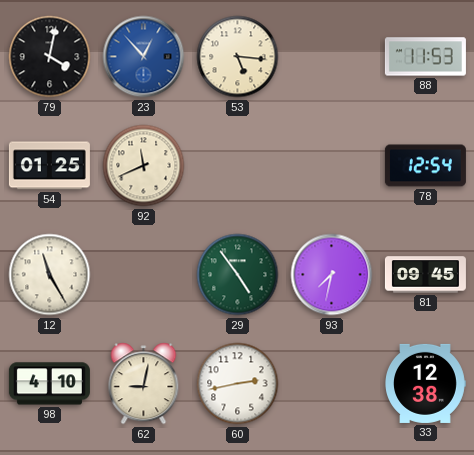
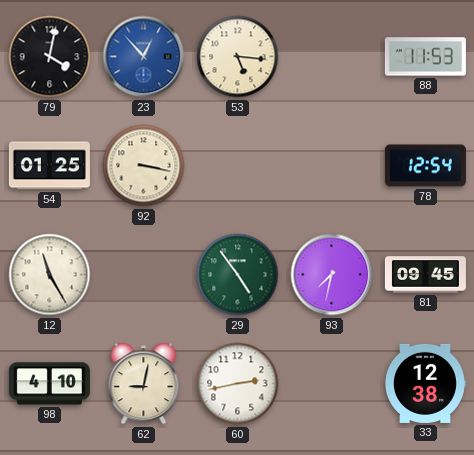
92: 11:41 -> 3:17 (144, 166)
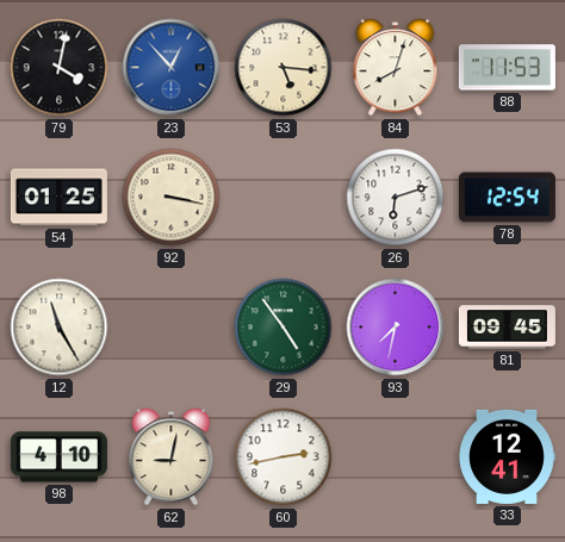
84: none -> 8:03 (396, 68)
26: none -> 6:12 (396, 198)
33: 12:38 -> 12:41 (507, 456)
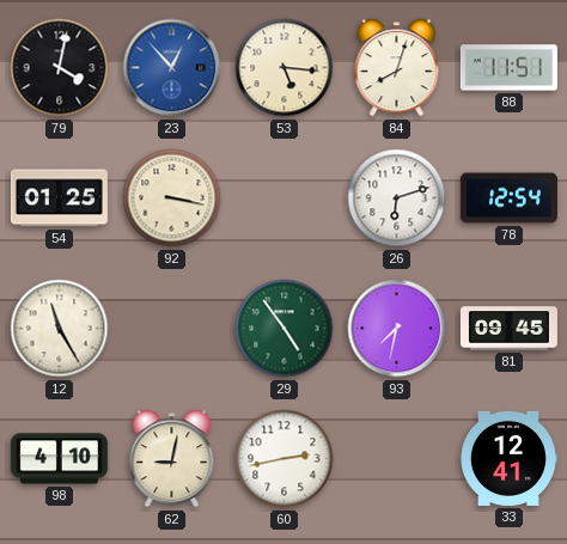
88: 11:53 -> 11:51 (508, 68)
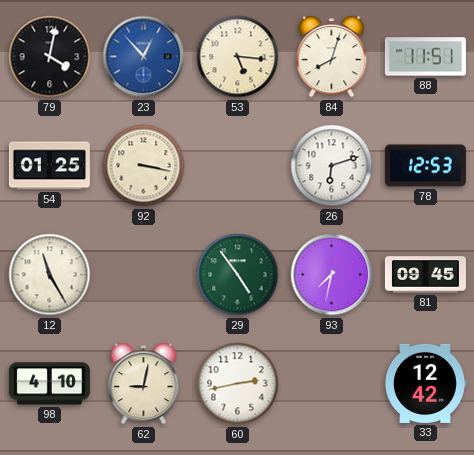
78: 12:54 -> 12:53 (425, 166)
33: 12:41 -> 12:42 (425, 383)
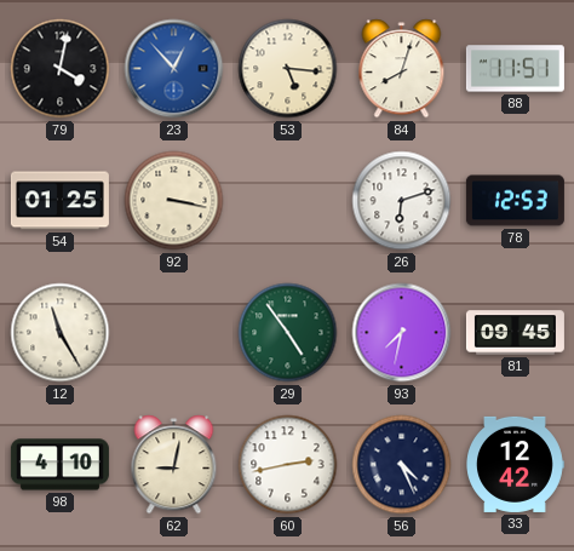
56: none -> 4:26 (402, 465)
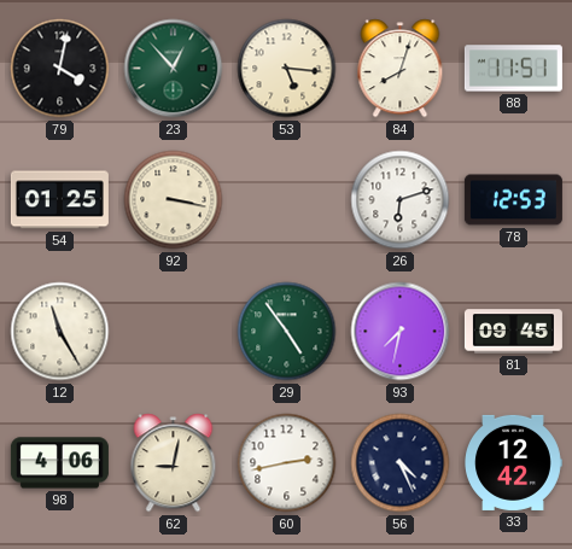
23 dial: blue -> green (174, 69)
98: 4:10 -> 4:06 (59, 463)
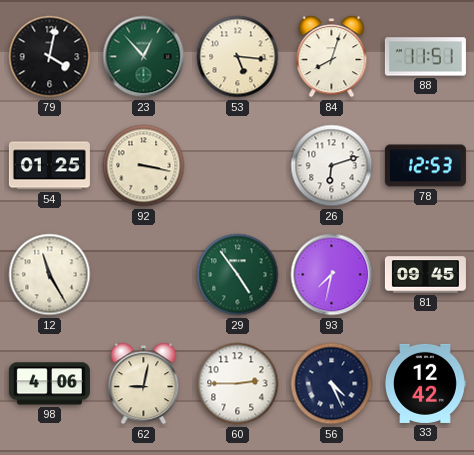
60: 2:43 -> 2:45 (238, 384)
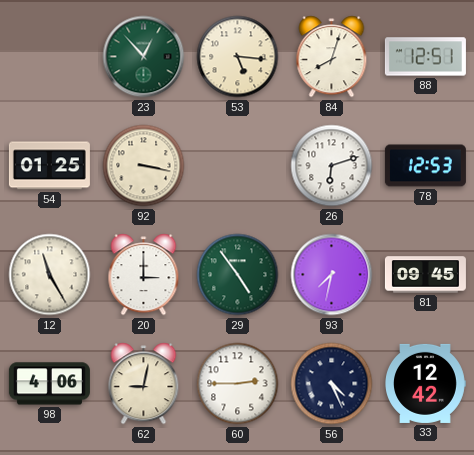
79: 4:02 -> none (50, 57)
88: 11:51 -> 12:51 (425, 57)
20: none -> 3:00 (144, 275)
